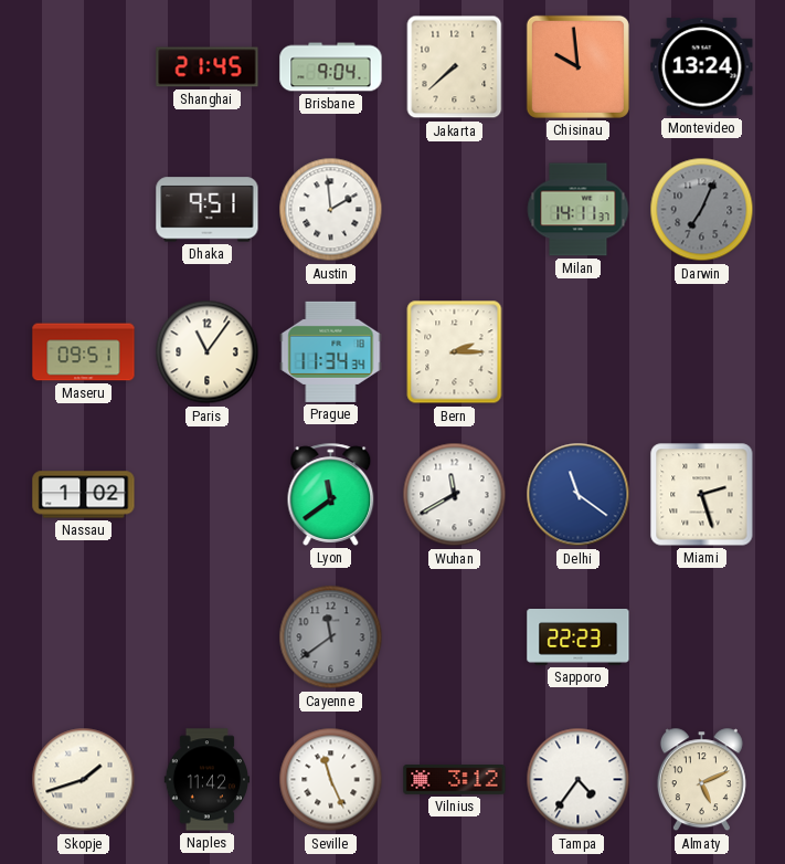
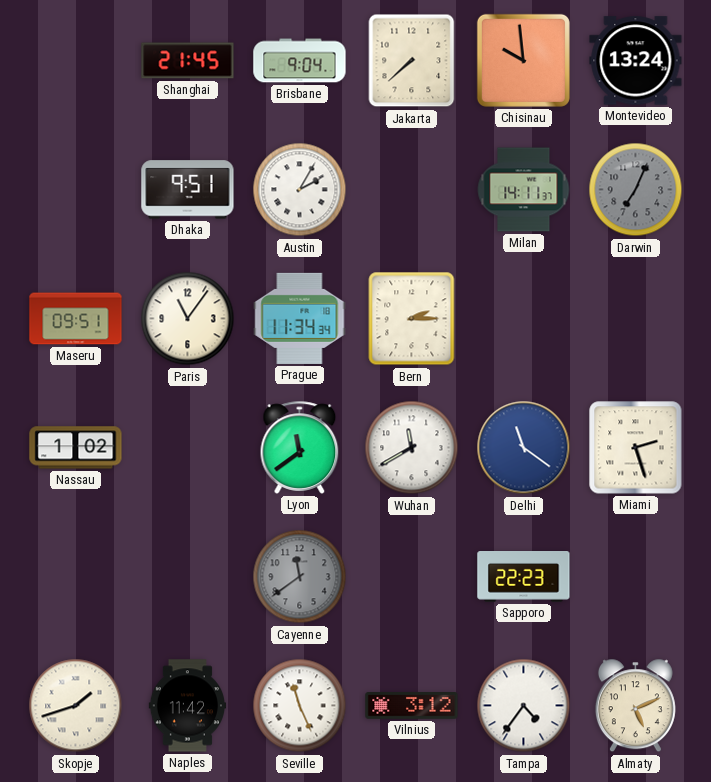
Austin: 1:59 -> 2:05 (300, 190)
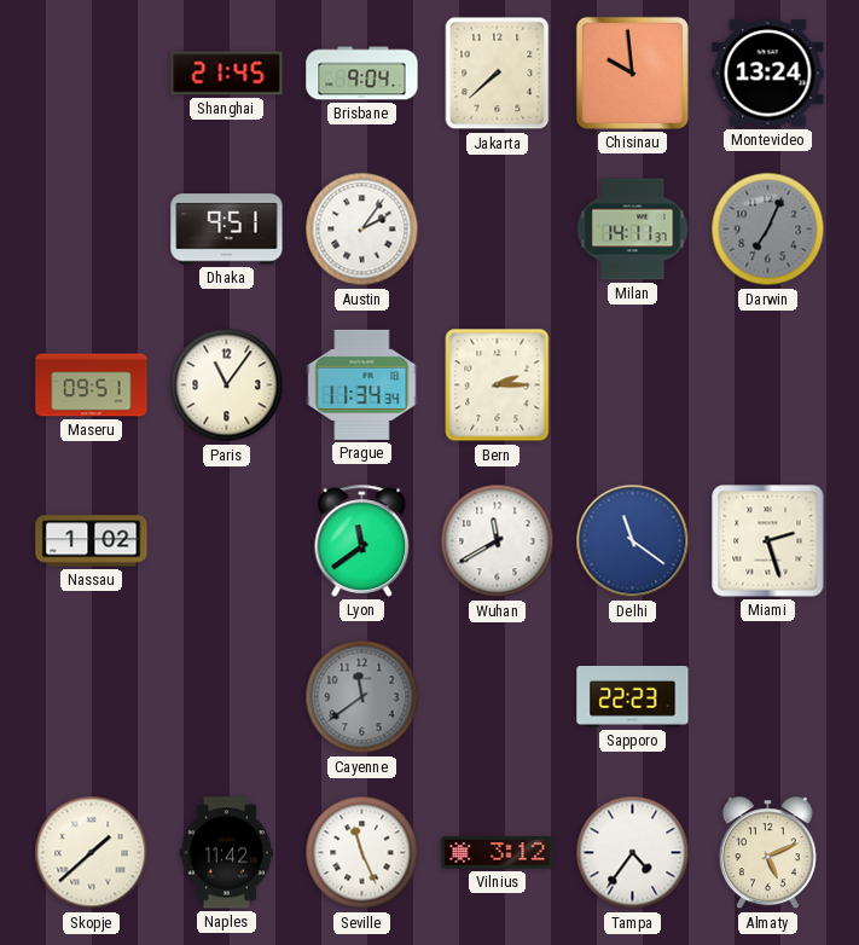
Austin: 2:05 -> 2:06 (362, 230)
Skopje: 1:42 -> 1:38 (92, 853)
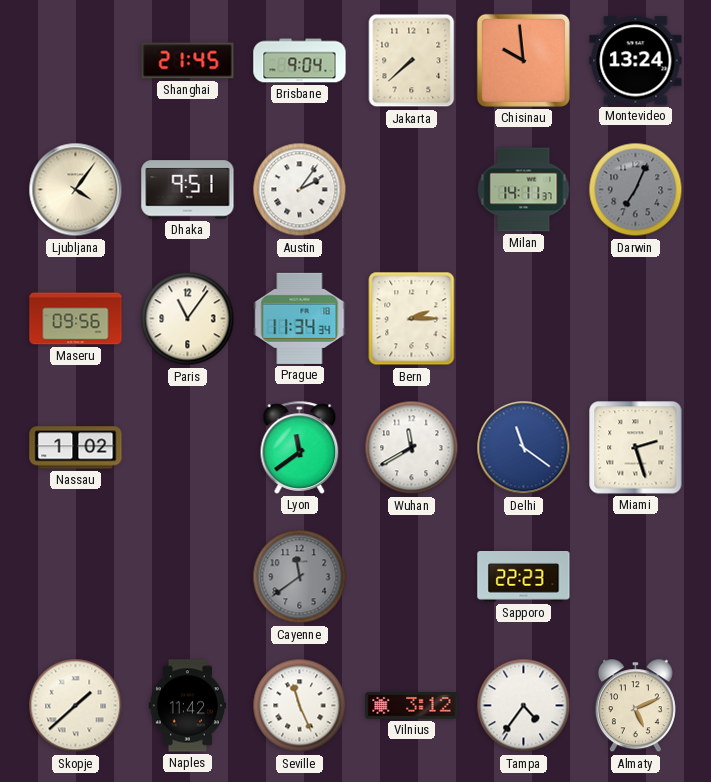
Ljubljana: none -> 4:06 (76, 190)
Maseru: 09:51 -> 09:56 (76, 319)
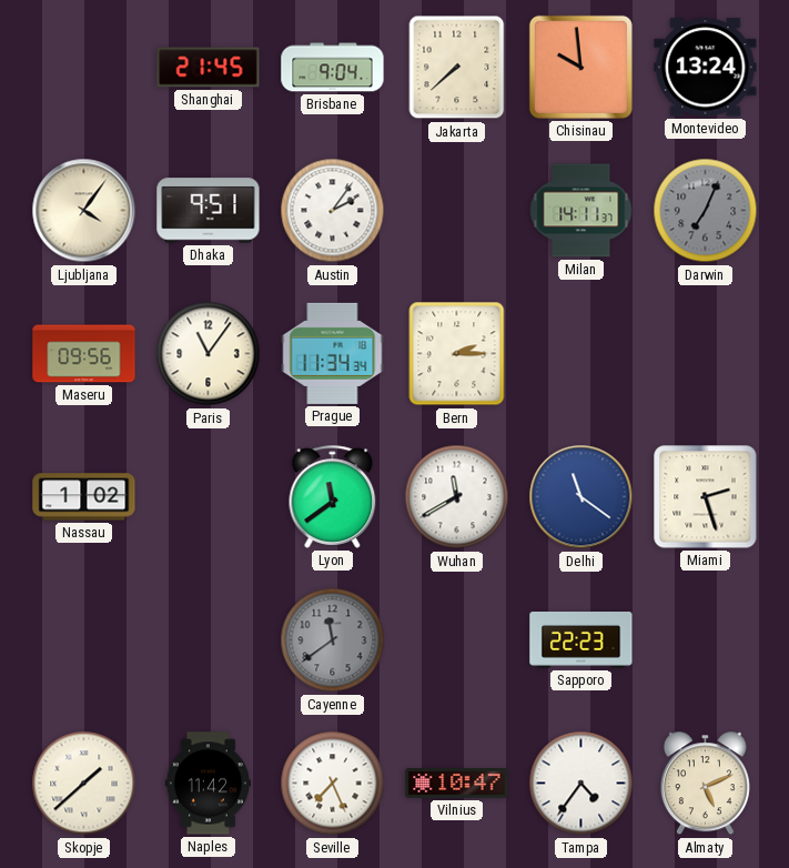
Seville: 11:26 -> 7:26 (333, 784)
Vilnius: 3:12 -> 10:47 (457, 784)
